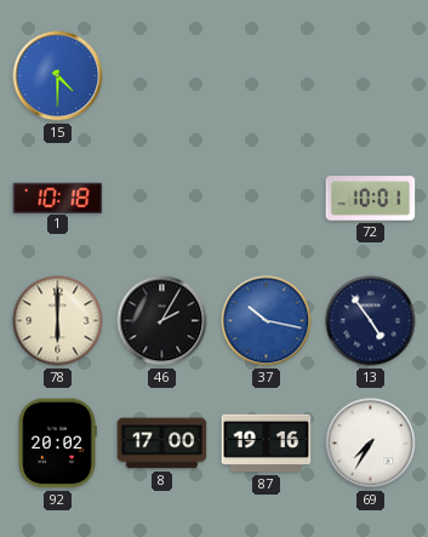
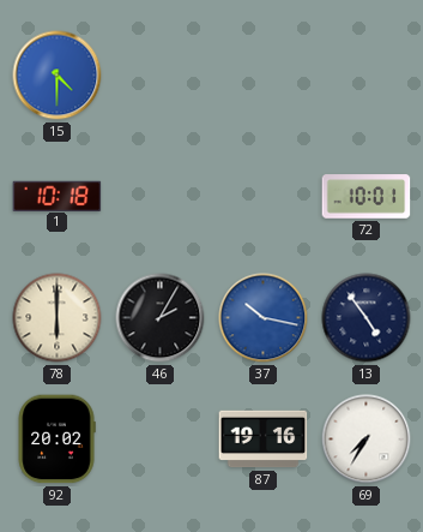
8: 17:00 -> none (162, 444)
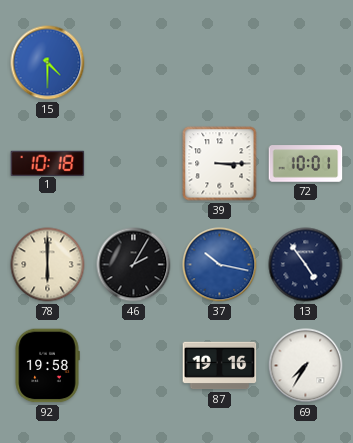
39: none -> 3:15 (220, 164)
92: 20:02 -> 19:58 (47, 366)
